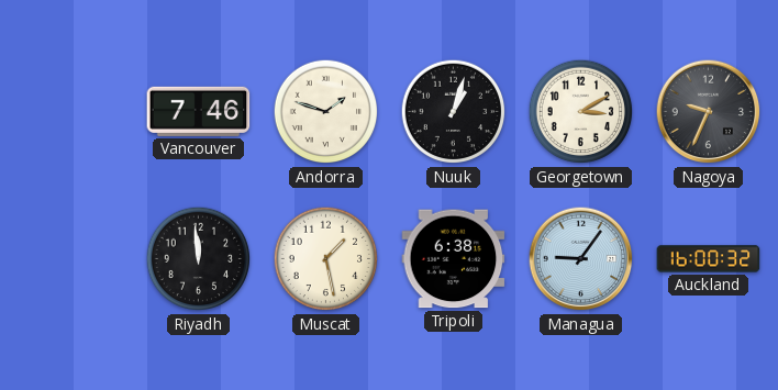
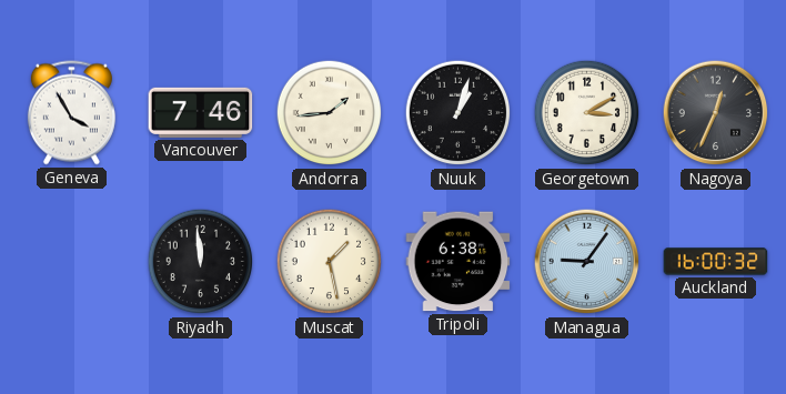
Geneva: none -> 3:55 (71, 113)
Andorra: 1:48 -> 1:44 (330, 113)
Nagoya: 9:34 -> 12:34 (716, 113)
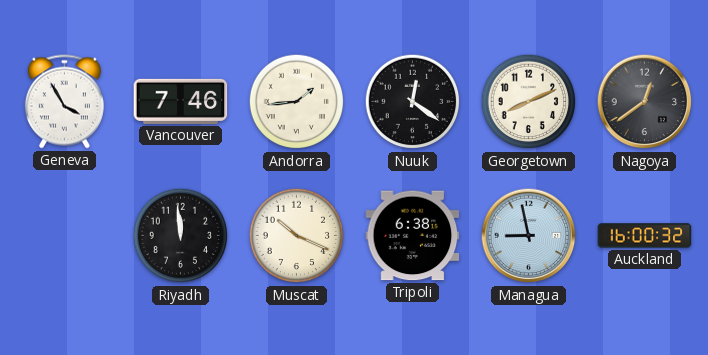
Nuuk: 1:03 -> 12:21 (413, 102)
Georgetown: 3:10 -> 8:11 (529, 102)
Nagoya: 12:34 -> 12:39 (645, 102)
Muscat: 1:28 -> 10:19 (297, 236)
Managua: 9:06 -> 8:58 (529, 236)
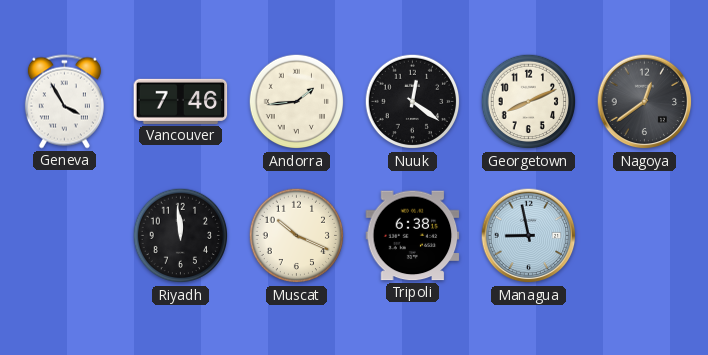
Auckland: 16:00 -> none (645, 236)
